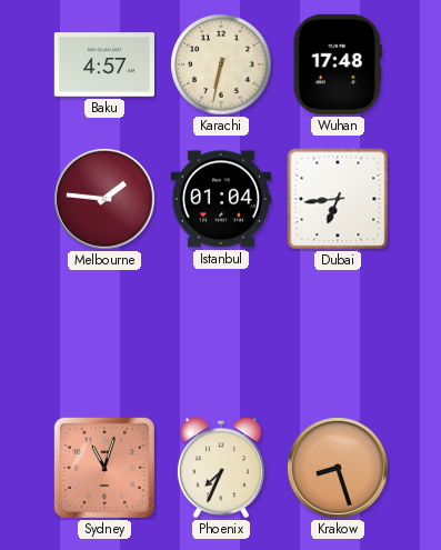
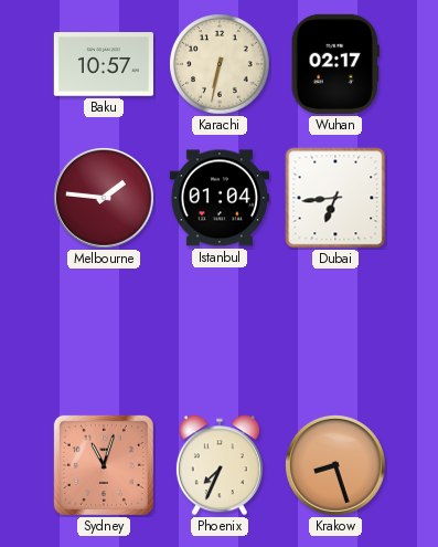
Baku: 4:57 -> 10:57 (104, 64)
Wuhan: 17:48 -> 02:17 (335, 64)
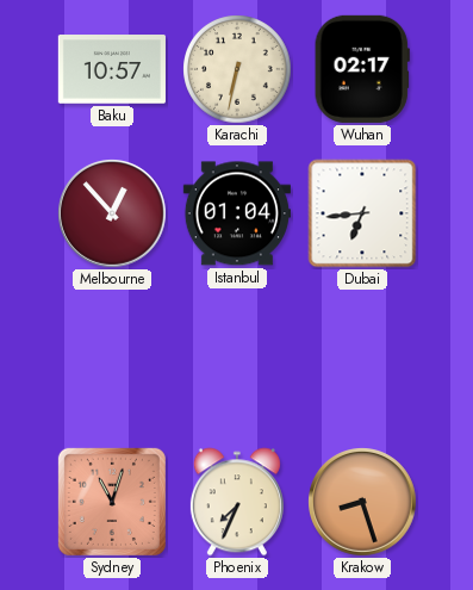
Melbourne: 1:46 -> 12:53 (113, 215)
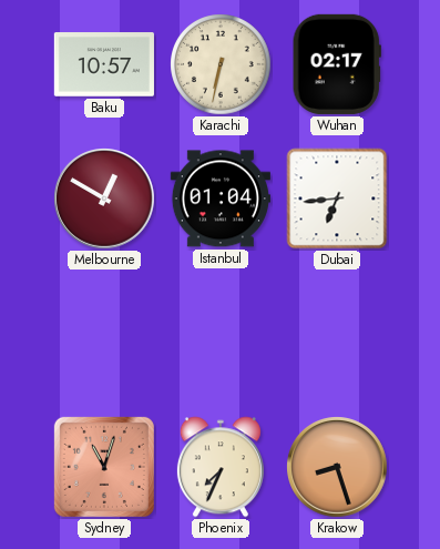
Melbourne: 12:53 -> 12:50 (105, 200)
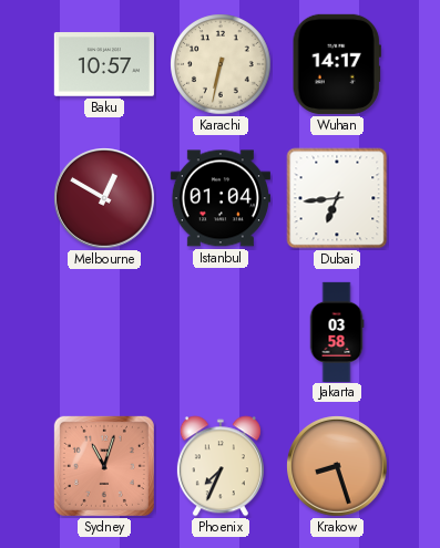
Wuhan: 02:17 -> 14:17 (337, 64)
Jakarta: none -> 03:58 (337, 331)
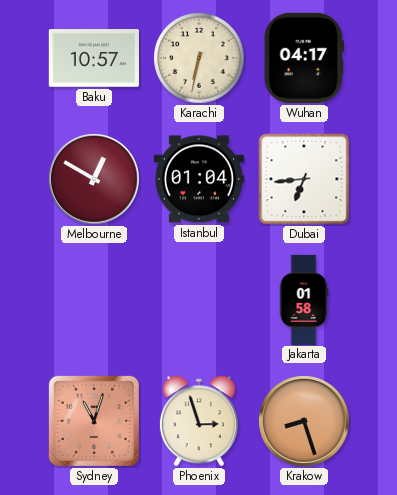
Wuhan: 14:17 -> 04:17 (304, 58)
Jakarta: 03:58 -> 01:58 (304, 299)
Phoenix: 7:34 -> 2:57 (199, 421)
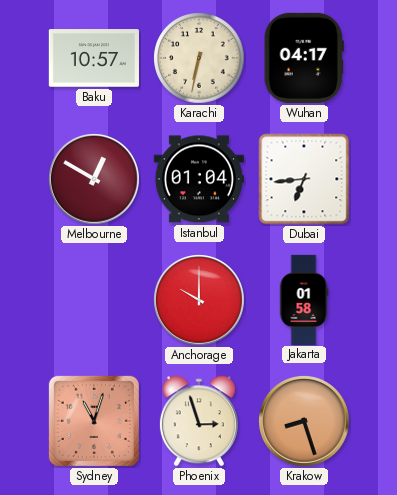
Anchorage: none -> 10:00 (200, 301)
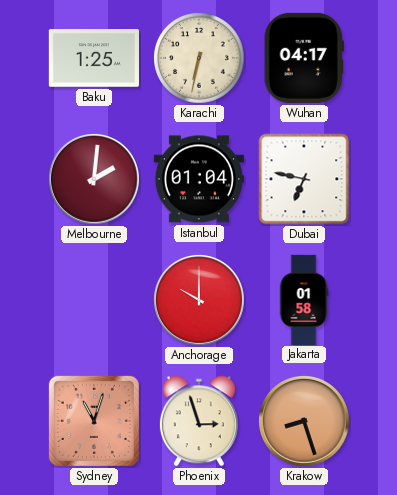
Baku: 10:57 -> 1:25 (94, 58)
Melbourne: 12:50 -> 2:01 (95, 180)
Dubai: 6:44 -> 6:47 (304, 179)
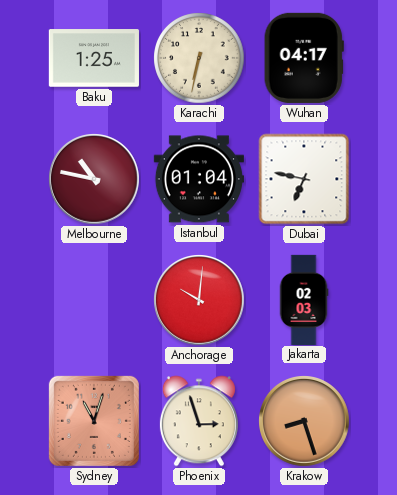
Melbourne: 2:01 -> 10:47 (95, 180)
Anchorage: 10:00 -> 10:01 (200, 301)
Jakarta: 01:58 -> 02:03 (304, 299)
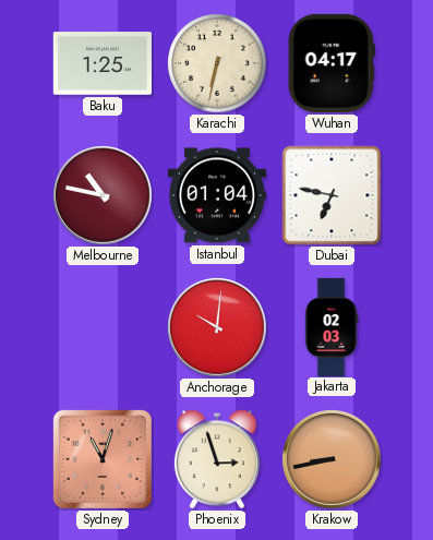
Krakow: 8:27 -> 8:43 (333, 460)
